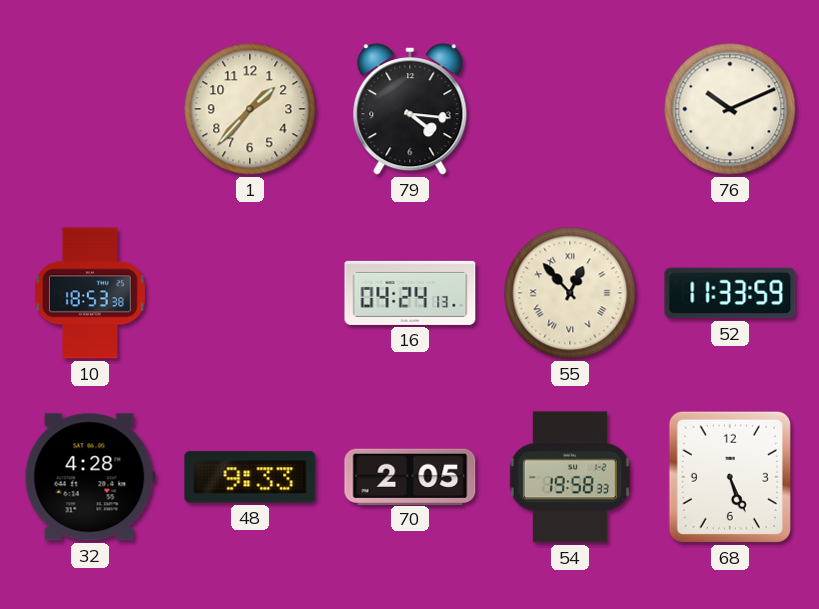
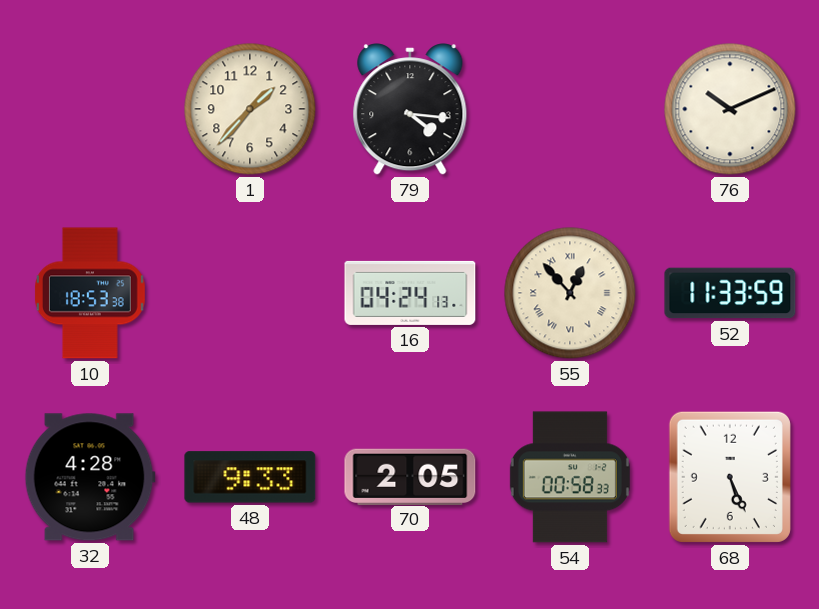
54: 19:58 -> 00:58 (570, 477)
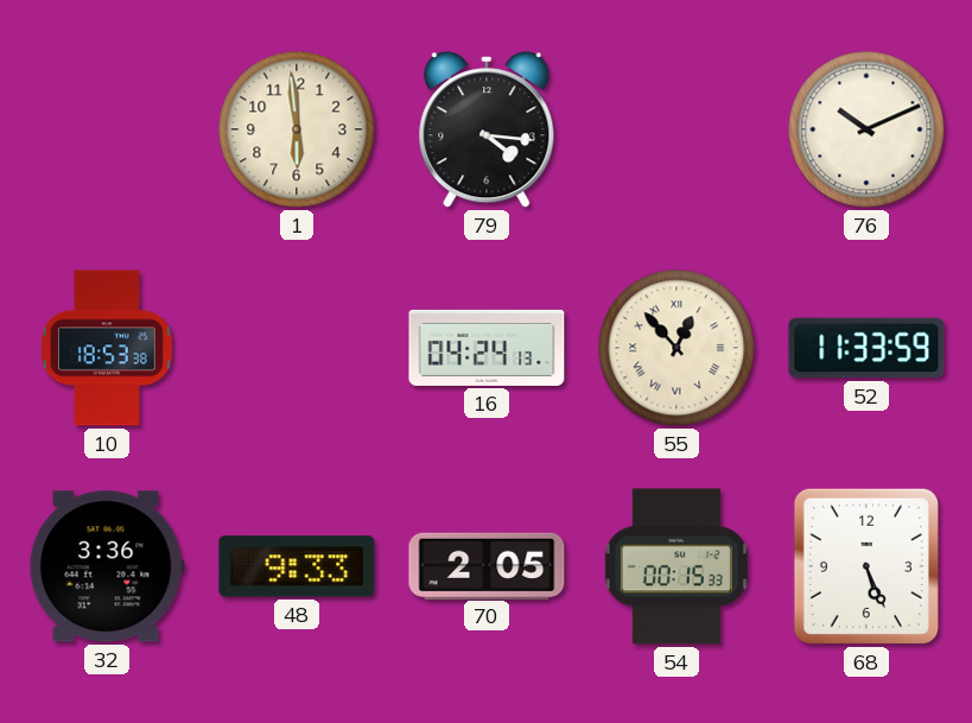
1: 1:37 -> 5:59 (297, 129)
32: 4:28 -> 3:36 (107, 566)
54: 00:58 -> 00:15 (676, 566)
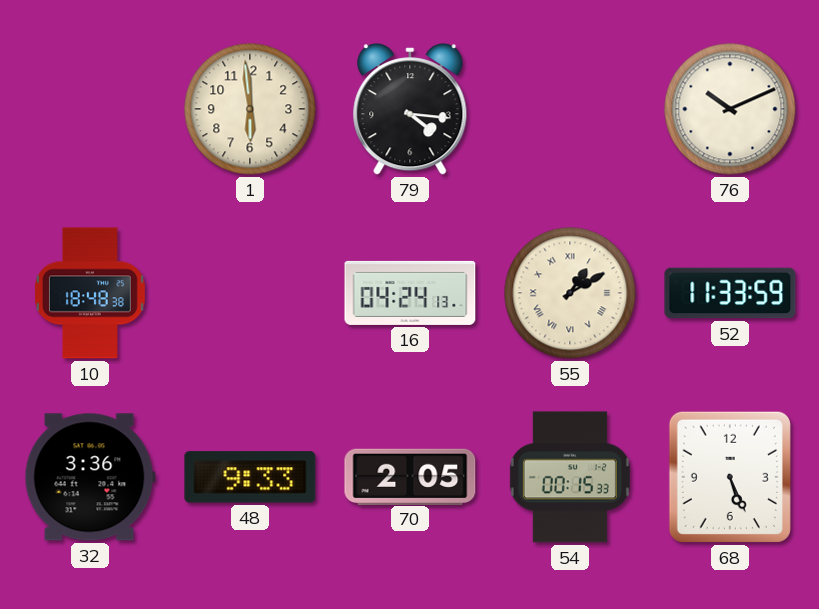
10: 18:53 -> 18:48 (90, 293)
55: 12:53 -> 1:10 (570, 293)
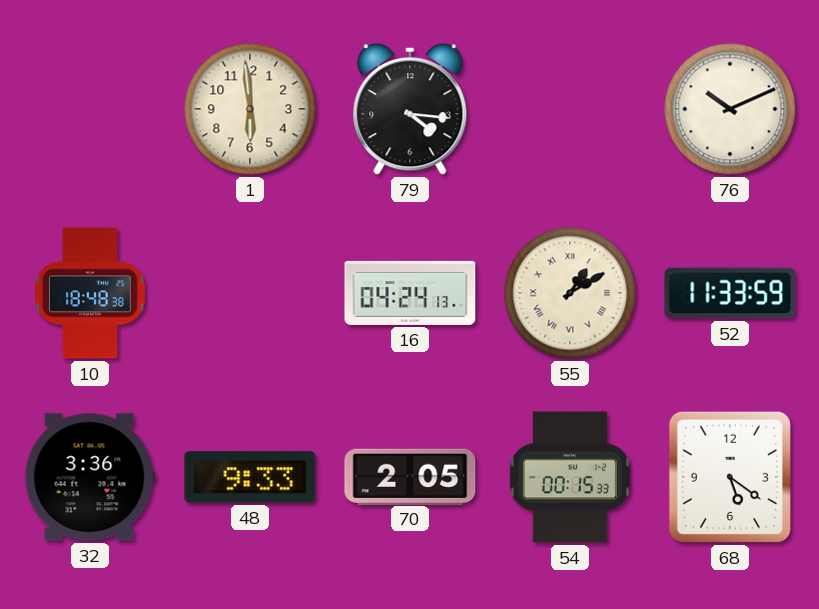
68: 5:26 -> 5:21 (730, 477)
